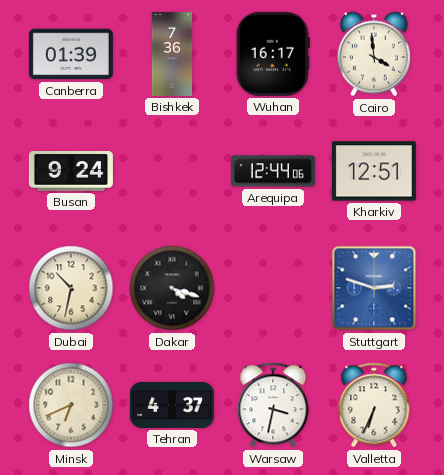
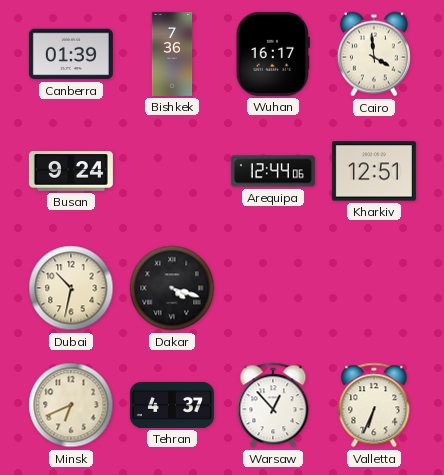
Stuttgart: 2:48 -> none (374, 288)
Warsaw: 3:32 -> 12:53 (273, 405)
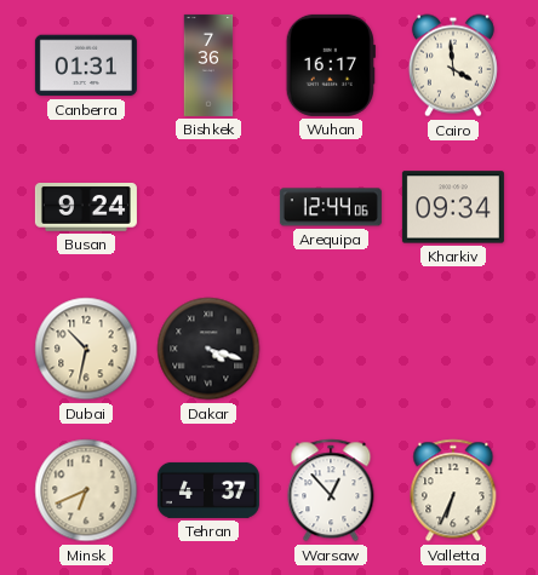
Canberra: 01:39 -> 01:31 (86, 65)
Kharkiv: 12:51 -> 09:34 (453, 207)
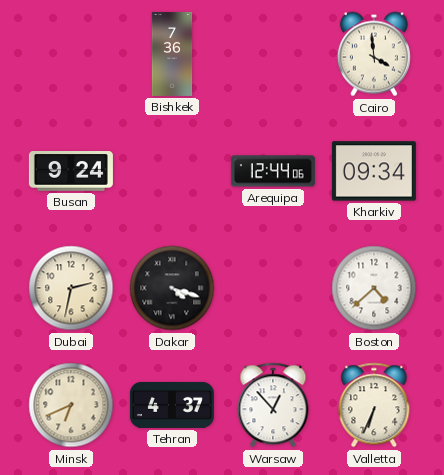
Canberra: 01:31 -> none (86, 65)
Wuhan: 16:17 -> none (331, 65)
Dubai: 10:32 -> 2:32 (71, 288)
Boston: none -> 4:38 (374, 288)
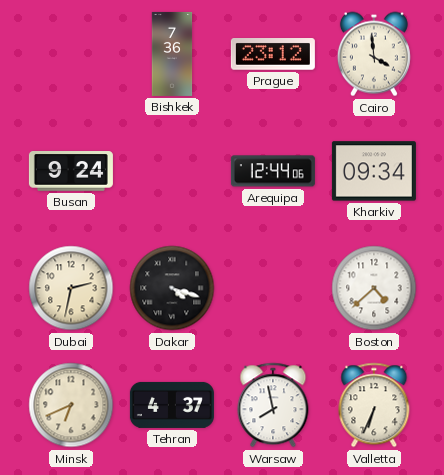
Prague: none -> 23:12 (273, 55)
Warsaw: 12:53 -> 7:58 (273, 405)
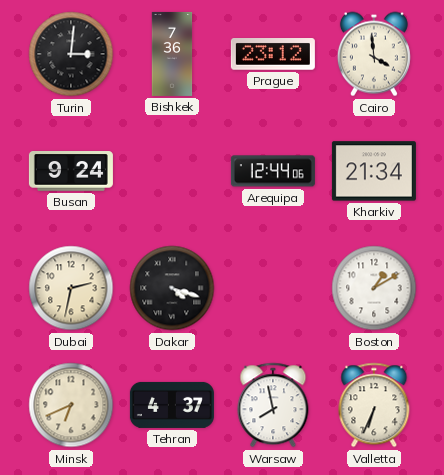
Turin: none -> 3:01 (71, 54)
Kharkiv: 09:34 -> 21:34 (374, 171)
Boston: 4:38 -> 1:10 (374, 288)
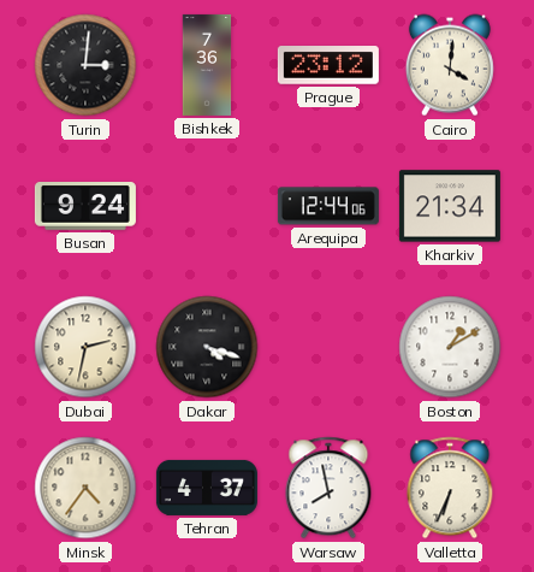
Cairo: 3:59 -> 4:01 (450, 65)
Minsk: 6:41 -> 4:36 (85, 488)
